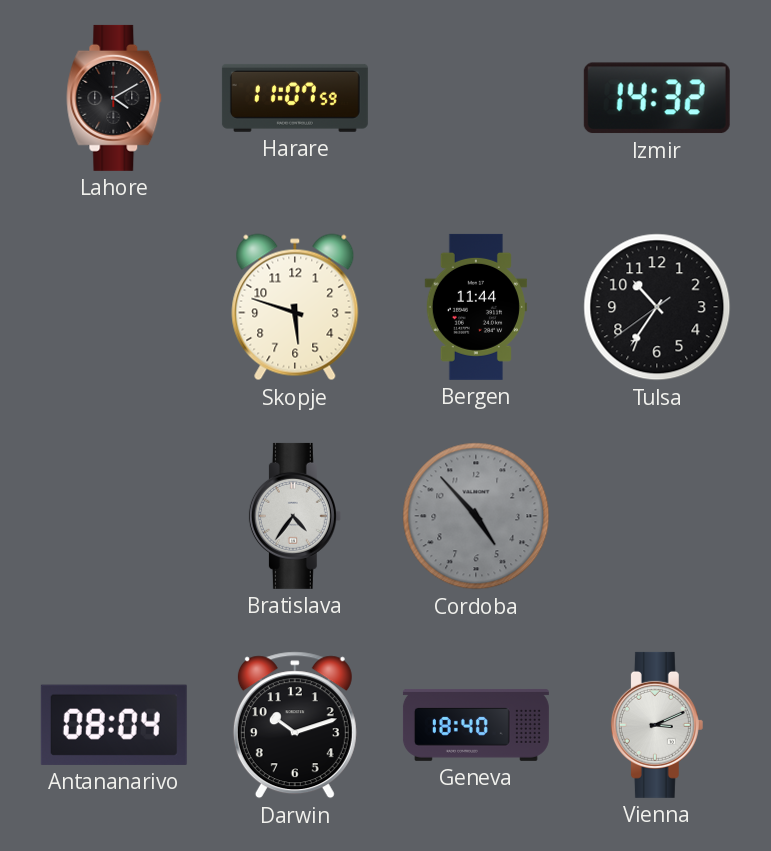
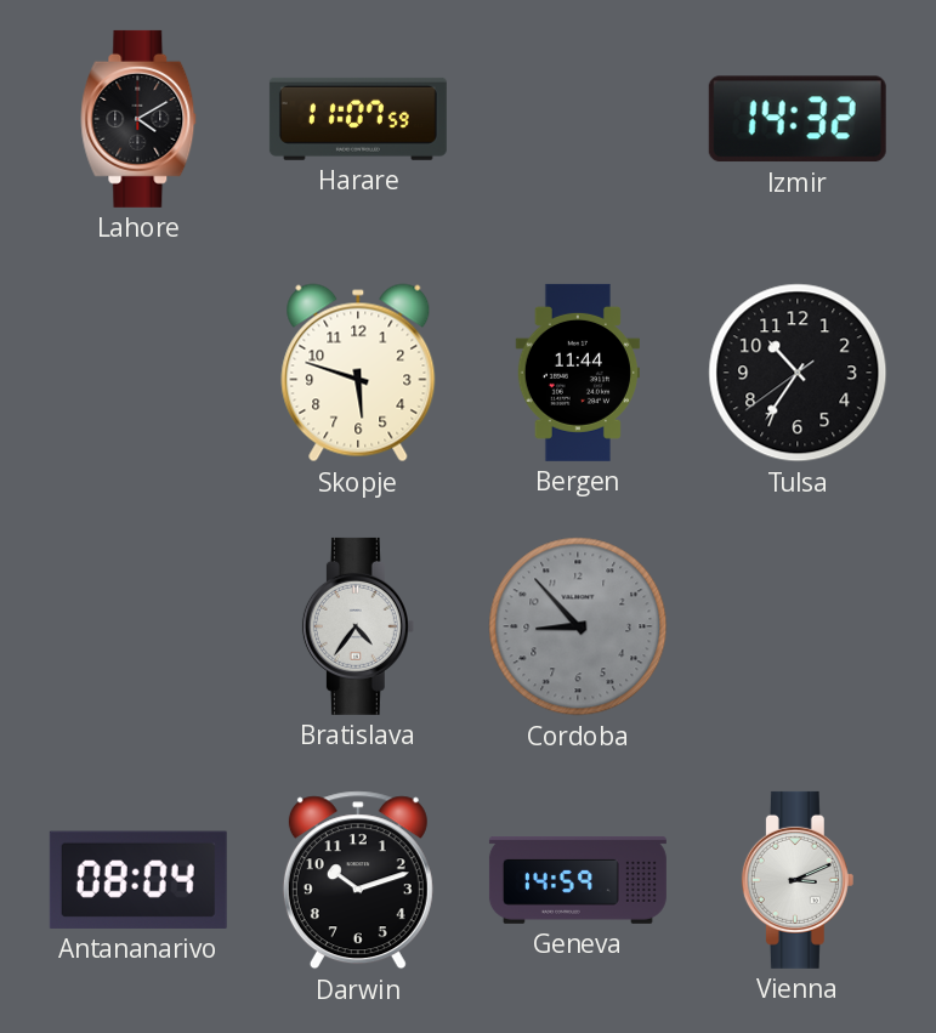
Cordoba: 4:53 -> 8:53 (578, 626)
Geneva: 18:40 -> 14:59 (578, 880)
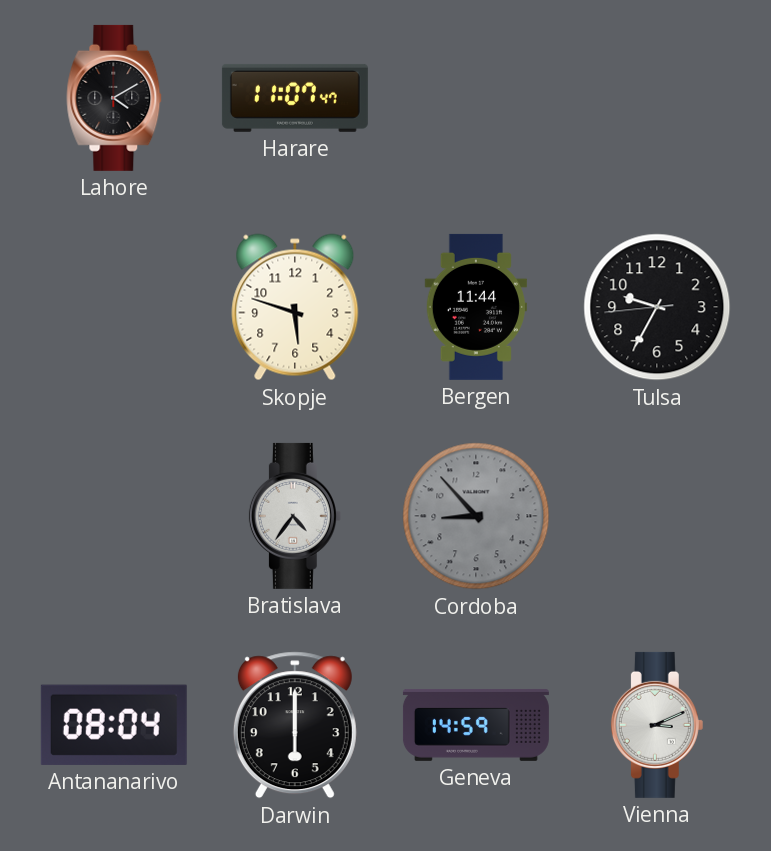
Harare: 11:07:59 -> 11:07:47 (295, 98)
Izmir: 14:32 -> none (798, 119)
Tulsa: 10:35 -> 9:34 (657, 307)
Darwin: 10:12 -> 6:00 (295, 725)
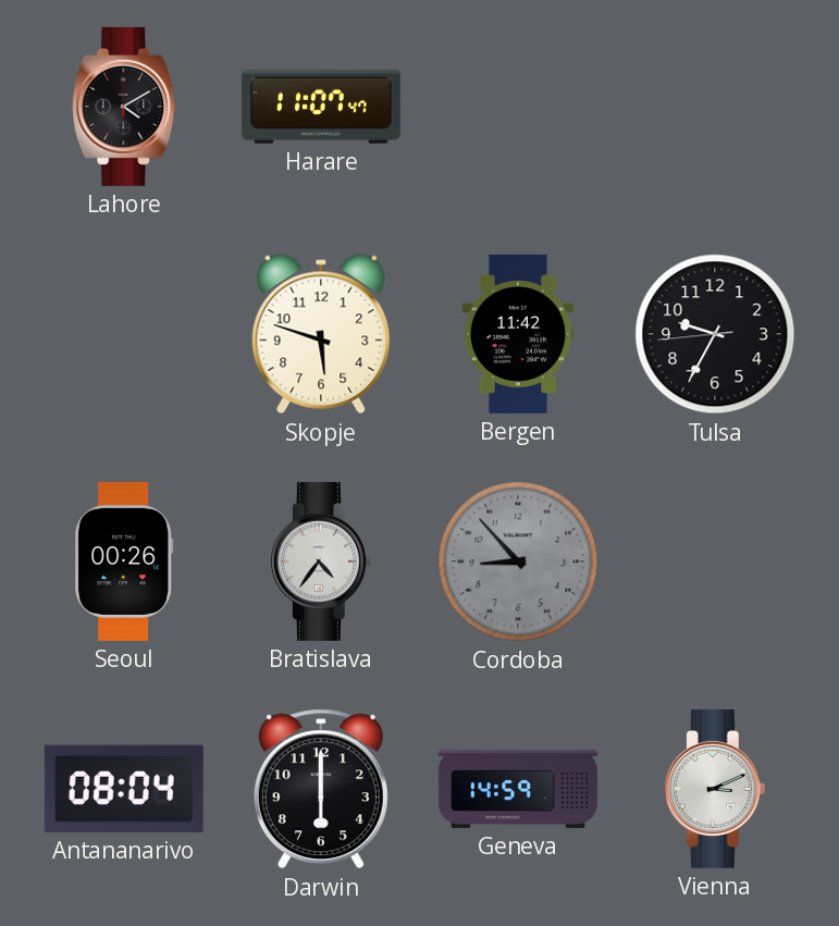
Bergen: 11:44 -> 11:42 (518, 334)
Seoul: none -> 00:26 (124, 561)
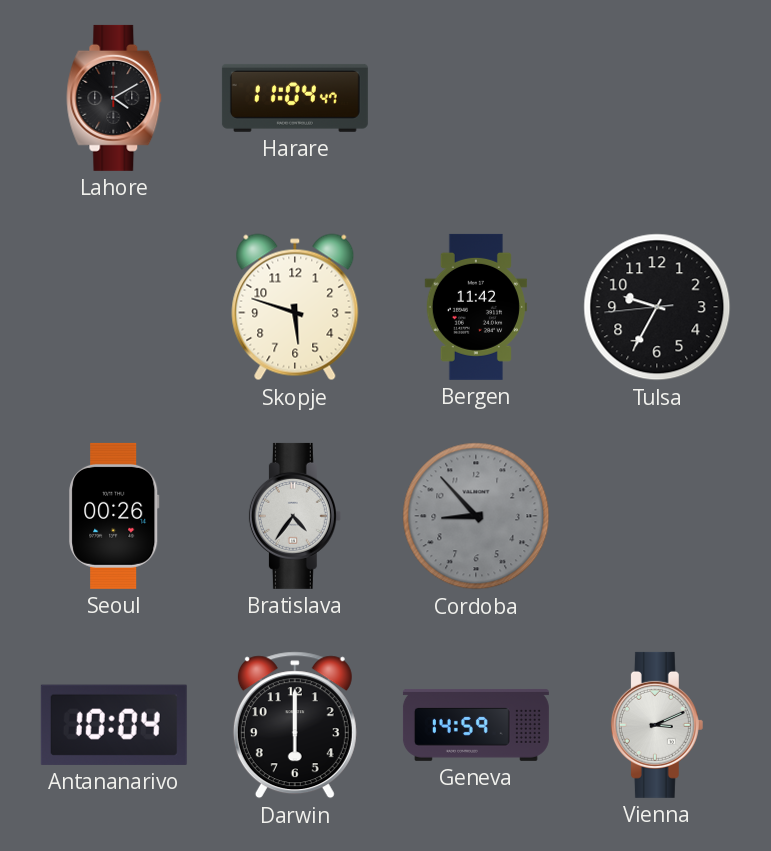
Harare: 11:07 -> 11:04 (295, 98)
Antananarivo: 08:04 -> 10:04 (114, 725)
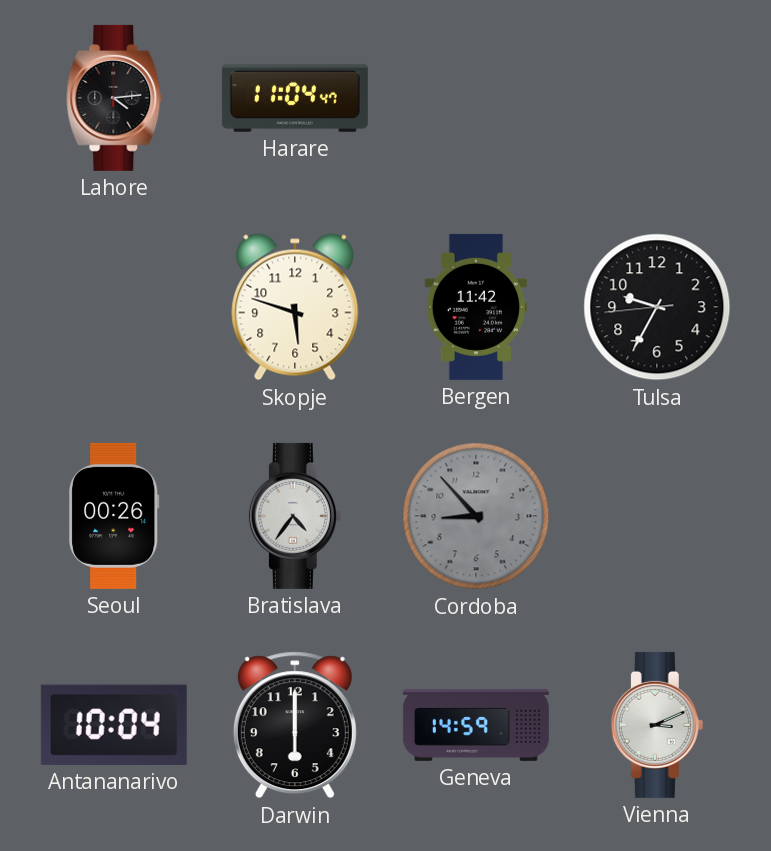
Lahore: 4:10 -> 4:14 (114, 98)
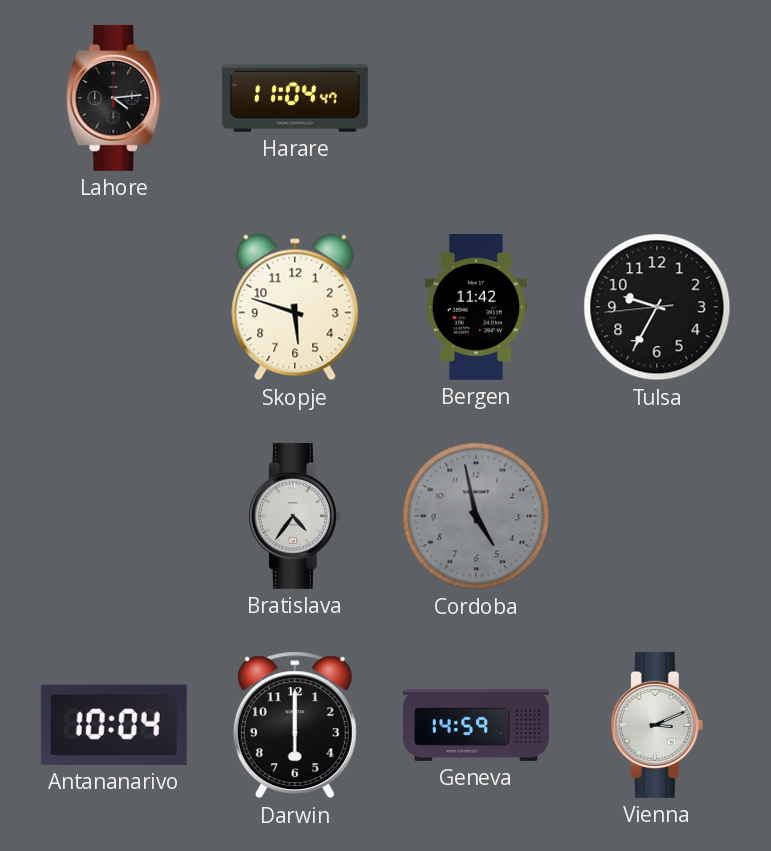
Seoul: 00:26 -> none (114, 516)
Cordoba: 8:53 -> 4:58 (476, 516)
